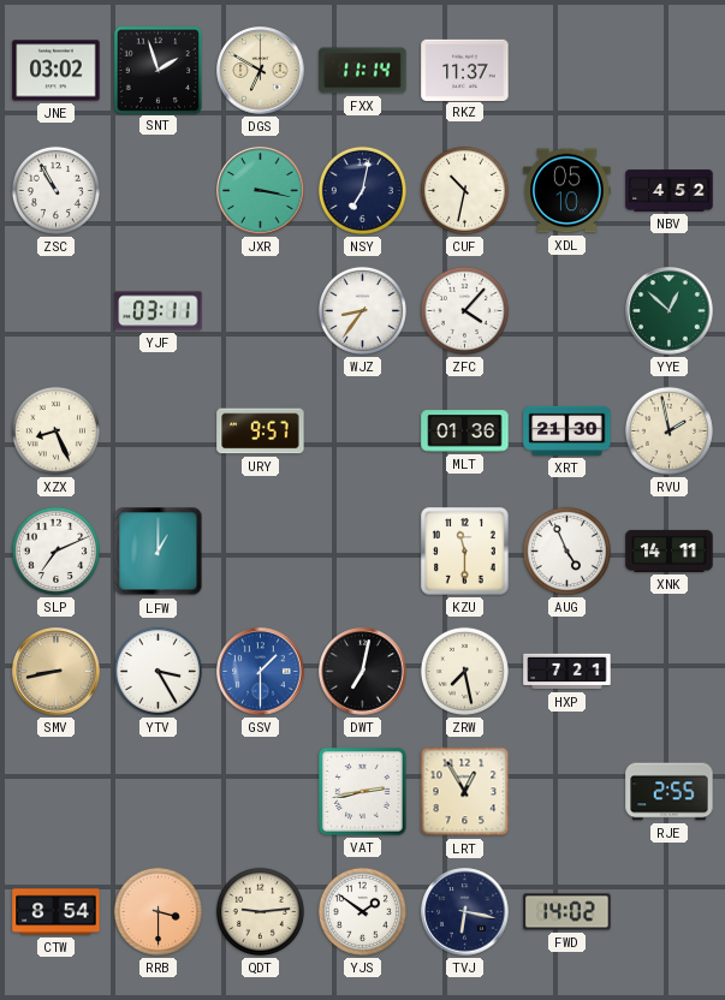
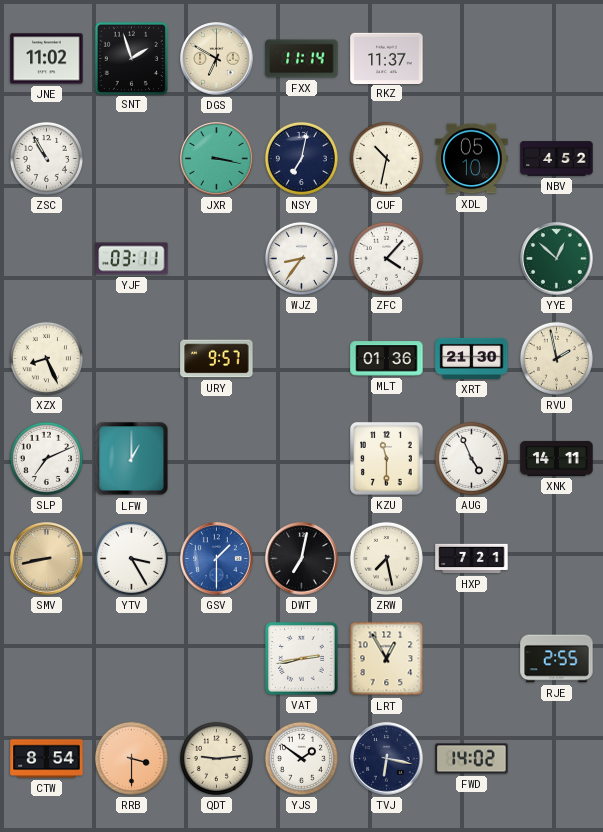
JNE: 03:02 -> 11:02 (47, 59)
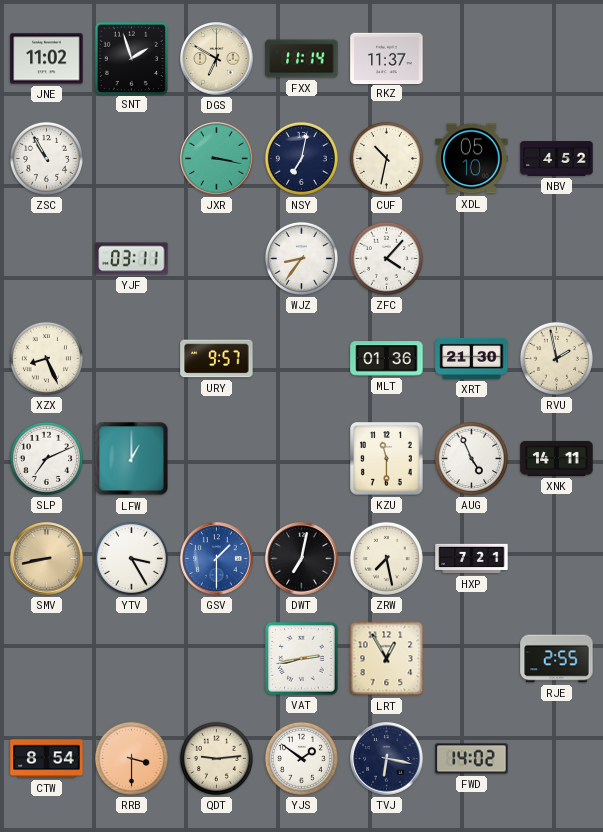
YYE: 12:52 -> none (557, 259)
